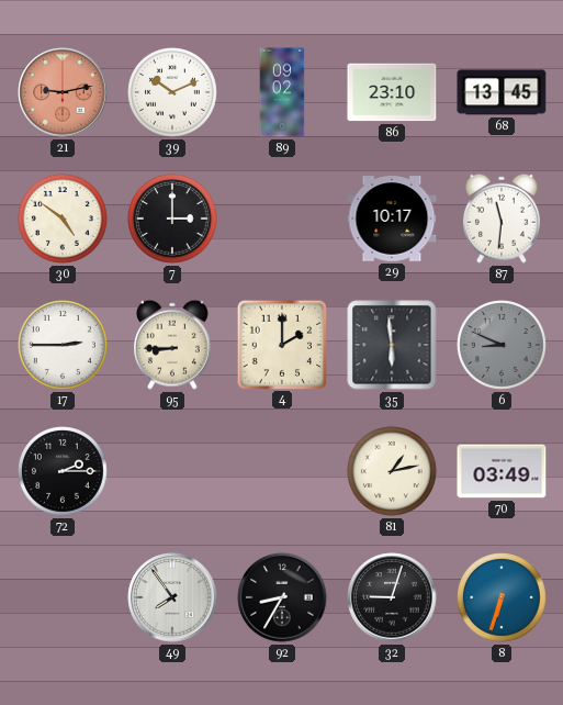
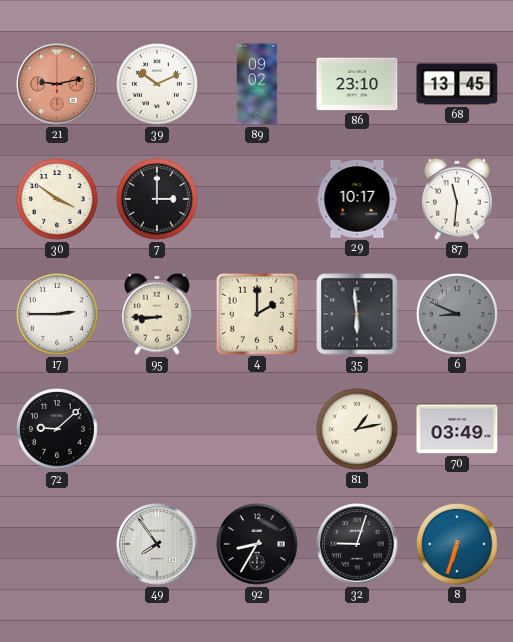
30: 4:51 -> 3:51 (58, 200)
72: 2:15 -> 9:08 (58, 430)
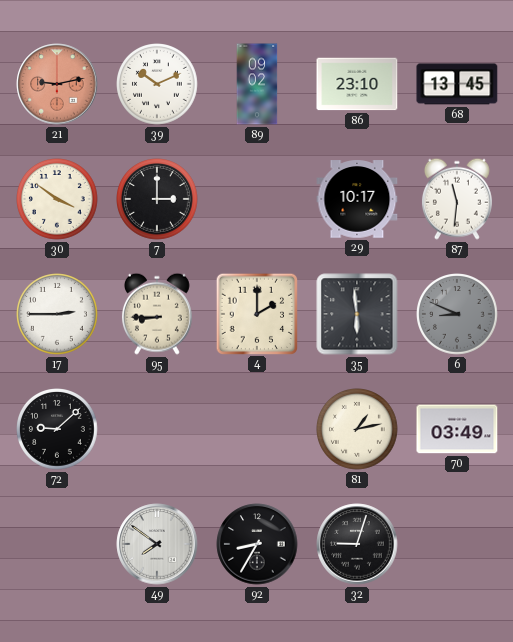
49: 7:54 -> 7:51 (157, 544)
8: 6:33 -> none (458, 545)
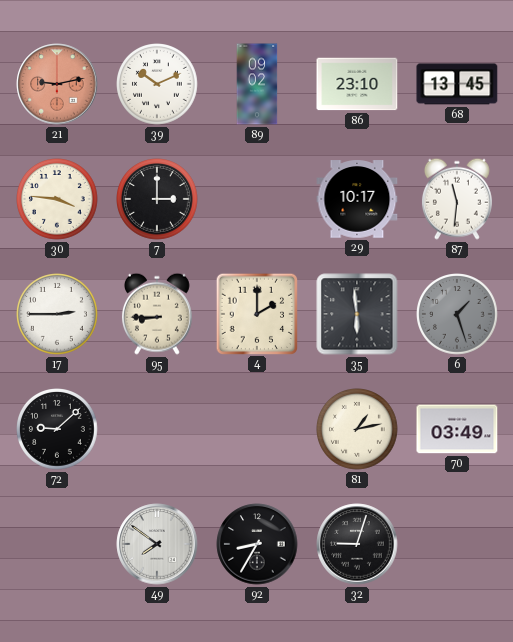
30: 3:51 -> 3:46 (58, 200)
6: 8:49 -> 1:27 (458, 315)
